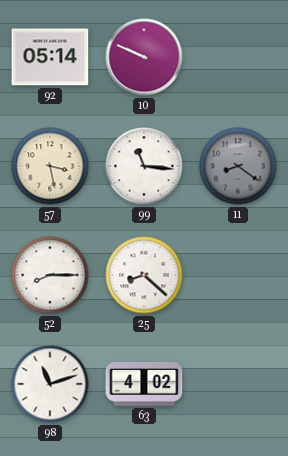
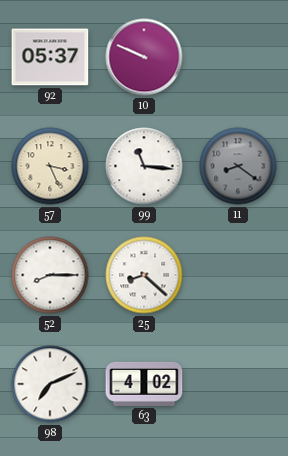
92: 05:14 -> 05:37 (50, 57)
57: 3:28 -> 3:26 (50, 166)
98: 11:12 -> 7:11 (50, 384)
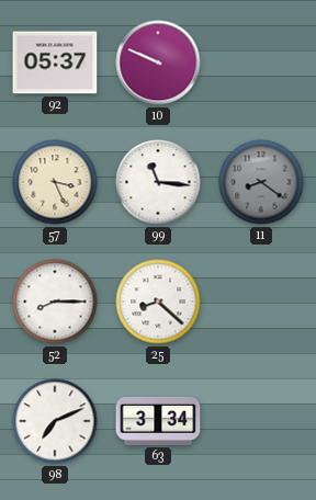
63: 4:02 -> 3:34 (158, 421)
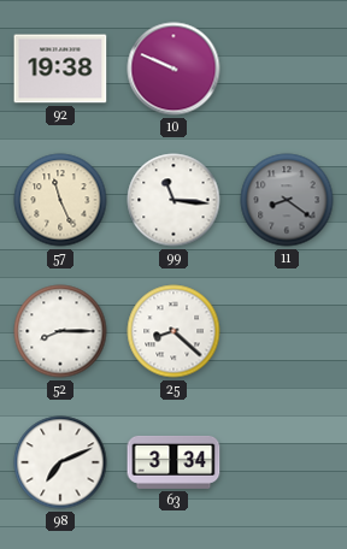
92: 05:37 -> 19:38 (60, 69)
57: 3:26 -> 11:26 (60, 200)
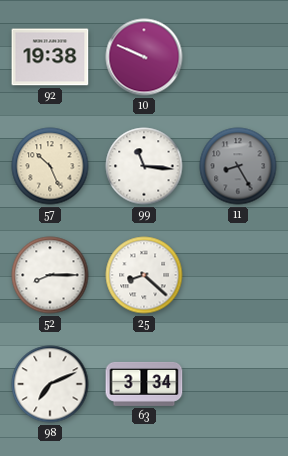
57: 11:26 -> 10:26 (50, 166)
11: 8:21 -> 8:25 (238, 166)
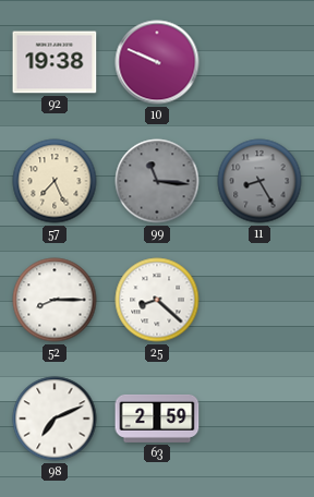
57: 10:26 -> 7:26 (55, 181)
99 dial: white -> grey (157, 181)
63: 3:34 -> 2:59 (157, 419)
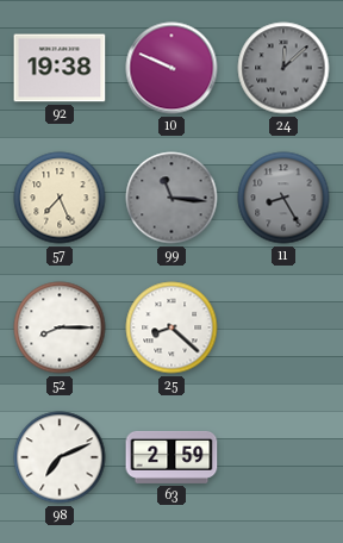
24: none -> 12:08 (283, 68)
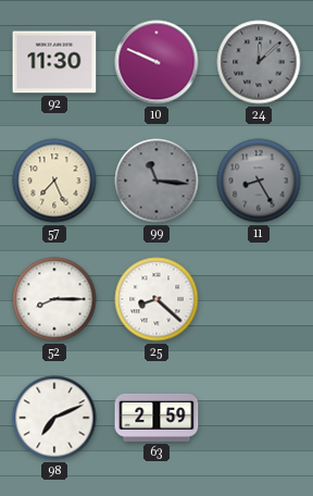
92: 19:38 -> 11:30 (54, 62)
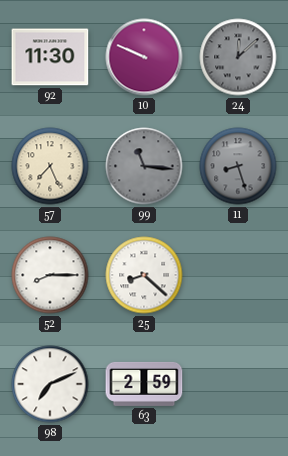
11: 8:25 -> 8:27 (238, 166)
